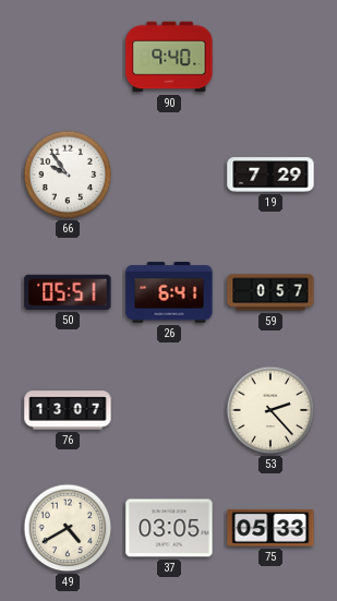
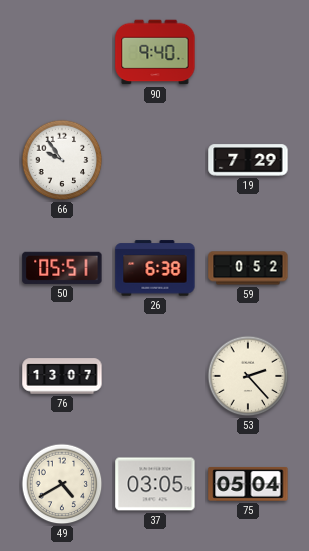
26: 6:41 -> 6:38 (155, 268)
59: 0:57 -> 0:52 (248, 268)
75: 05:33 -> 05:04 (248, 484)
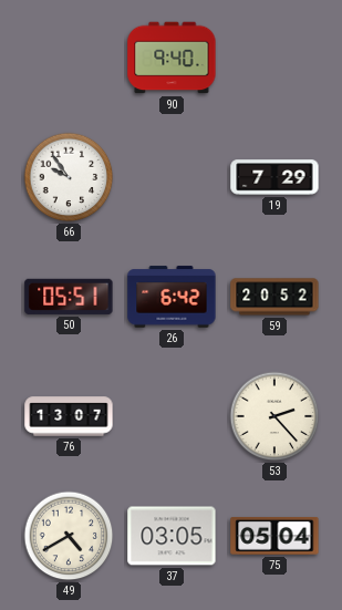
26: 6:38 -> 6:42 (172, 297)
59: 0:52 -> 20:52 (274, 297)
